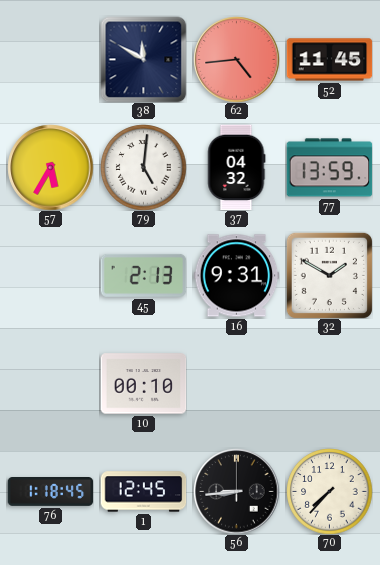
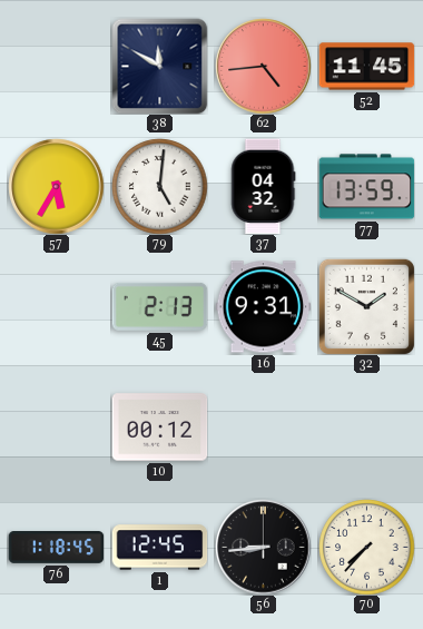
10: 00:10 -> 00:12 (159, 427)
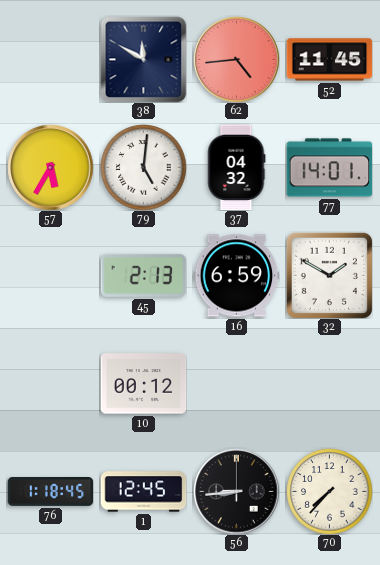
77: 13:59 -> 14:01 (329, 168)
16: 9:31 -> 6:59 (236, 276)
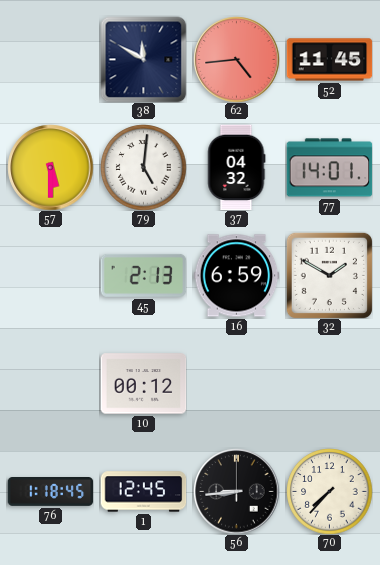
57: 5:35 -> 5:30 (50, 167)
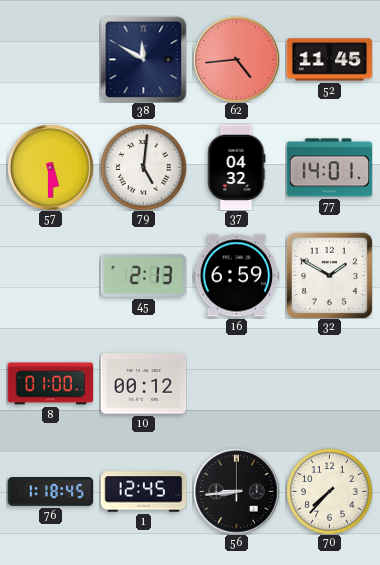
8: none -> 01:00 (50, 384)
